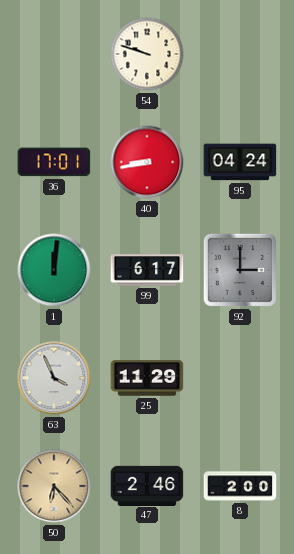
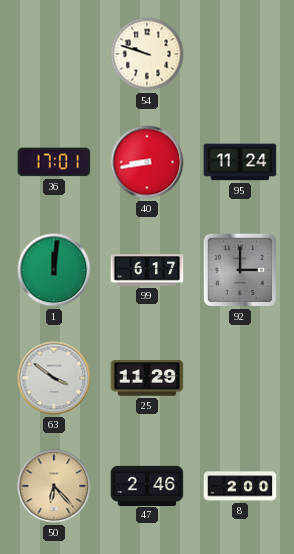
95: 04:24 -> 11:24 (240, 162)
63: 3:56 -> 3:51 (54, 378)
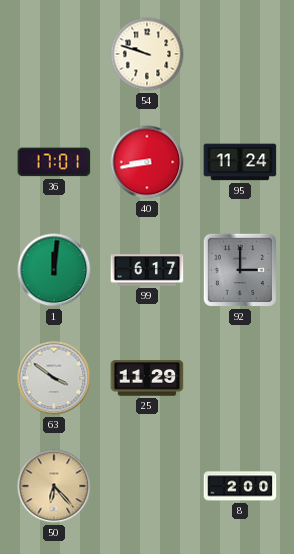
47: 2:46 -> none (147, 485)
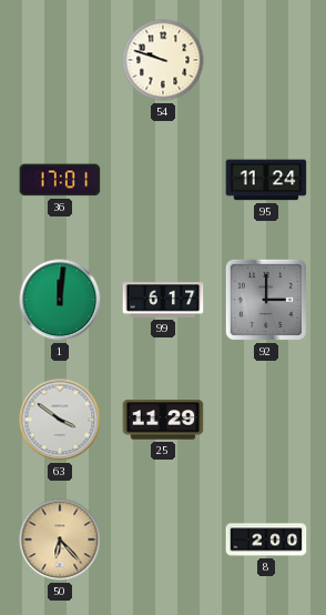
40: 8:43 -> none (147, 162)
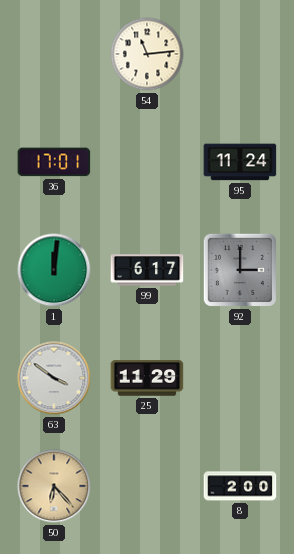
54: 9:48 -> 11:14 (147, 54)
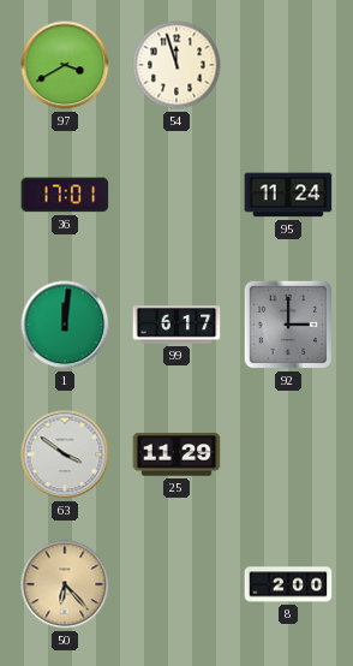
97: none -> 3:40 (65, 65)
54: 11:14 -> 11:57 (176, 65)
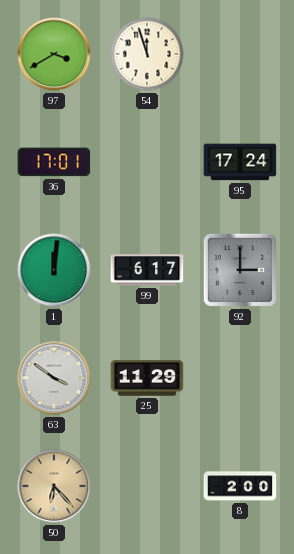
95: 11:24 -> 17:24 (240, 162)
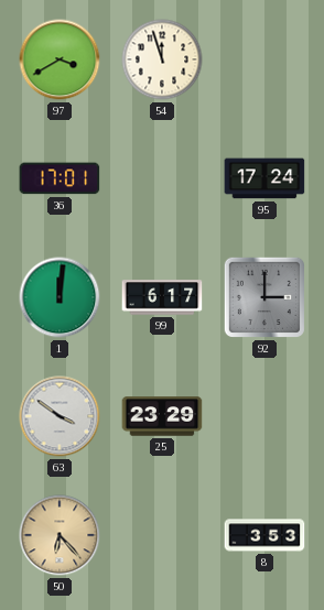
25: 11:29 -> 23:29 (162, 416)
8: 2:00 -> 3:53 (264, 535)
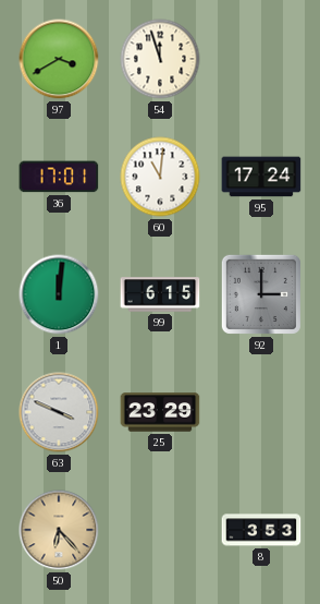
60: none -> 11:01 (160, 177)
99: 6:17 -> 6:15 (160, 294)
63: 3:51 -> 3:49 (59, 412)
